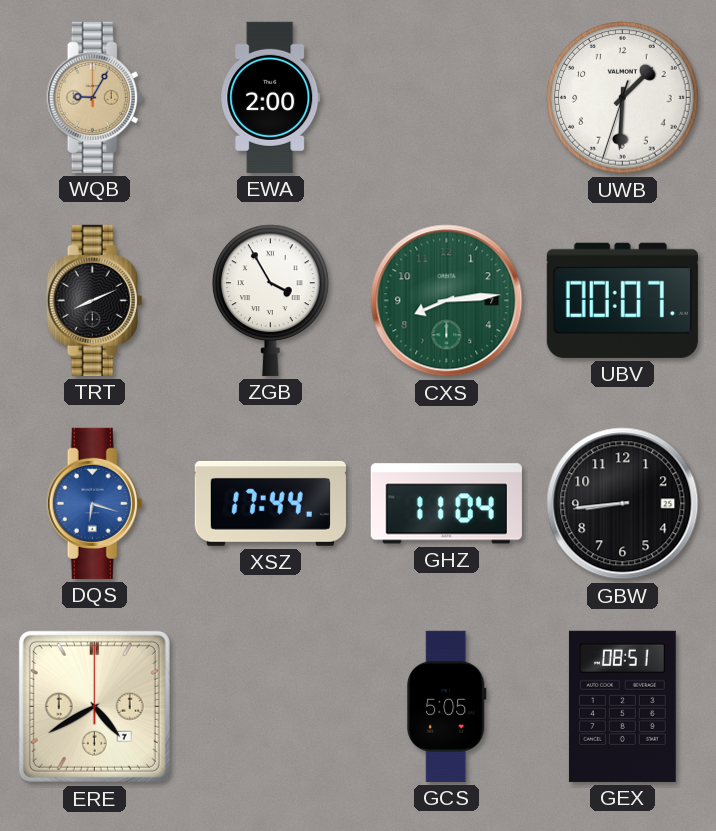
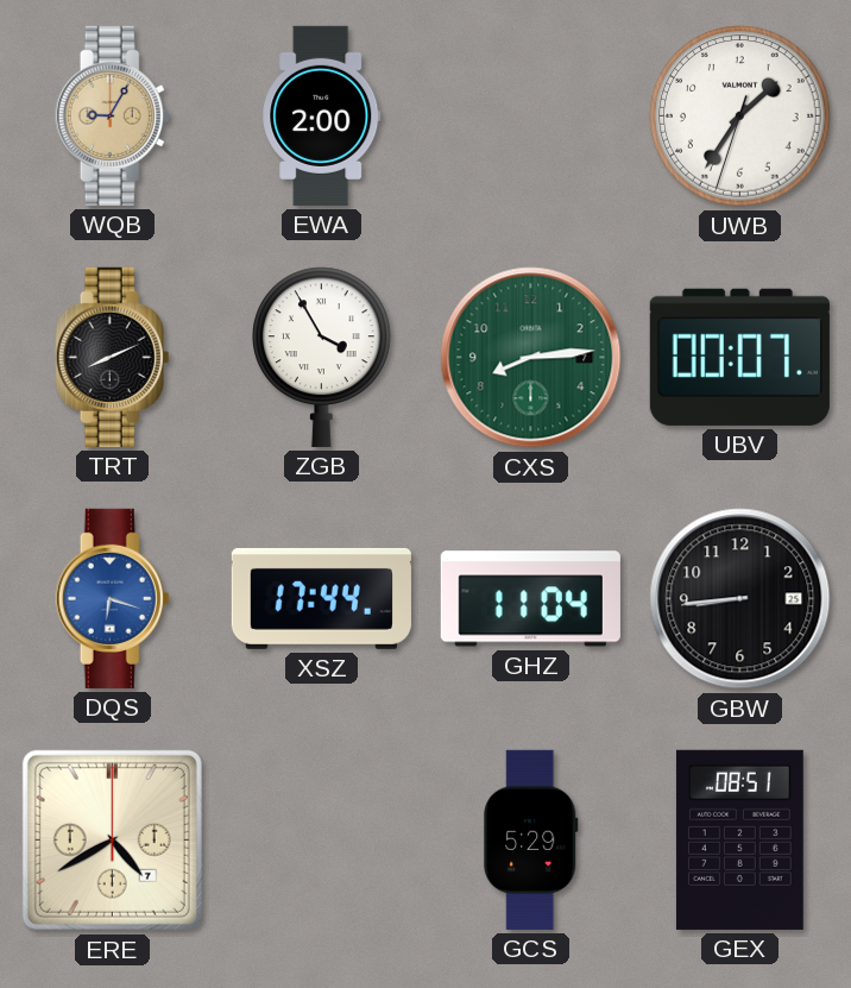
UWB: 1:30 -> 1:35 (740, 117)
GCS: 5:05 -> 5:29 (531, 839)
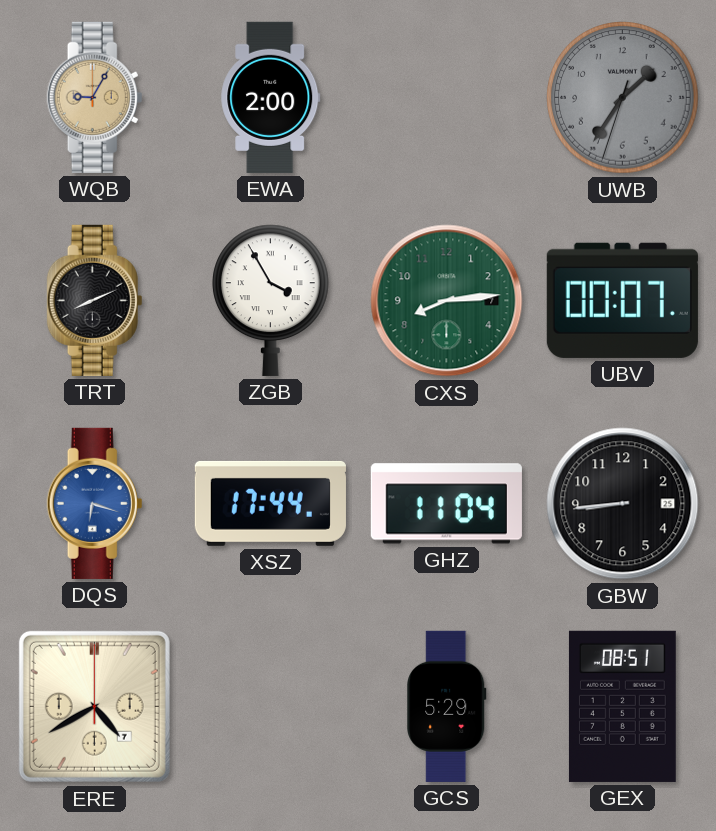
UWB dial: white -> grey (623, 98)
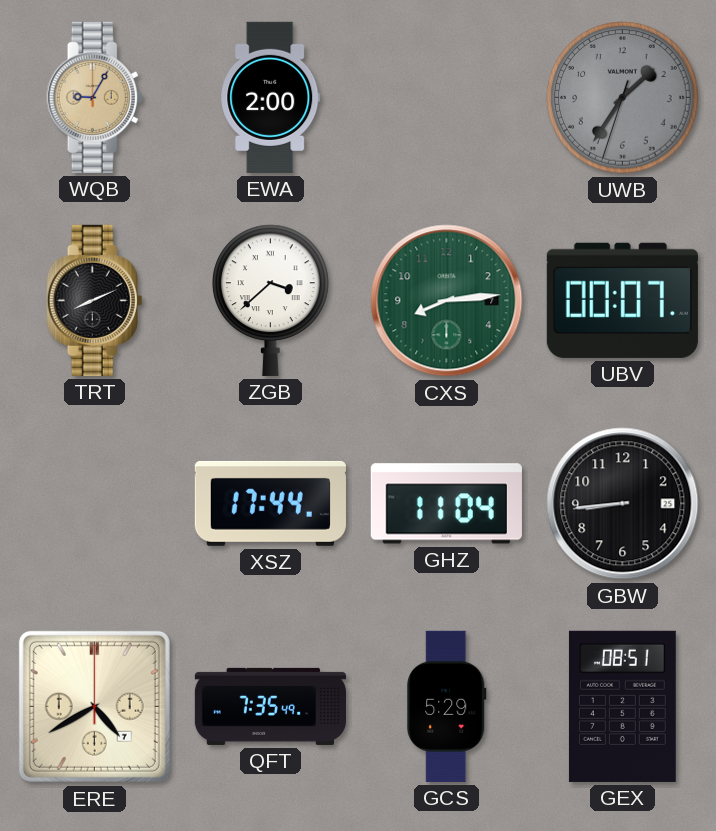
ZGB: 3:55 -> 3:38 (271, 300)
DQS: 6:18 -> none (95, 503)
QFT: none -> 7:35 (270, 706)
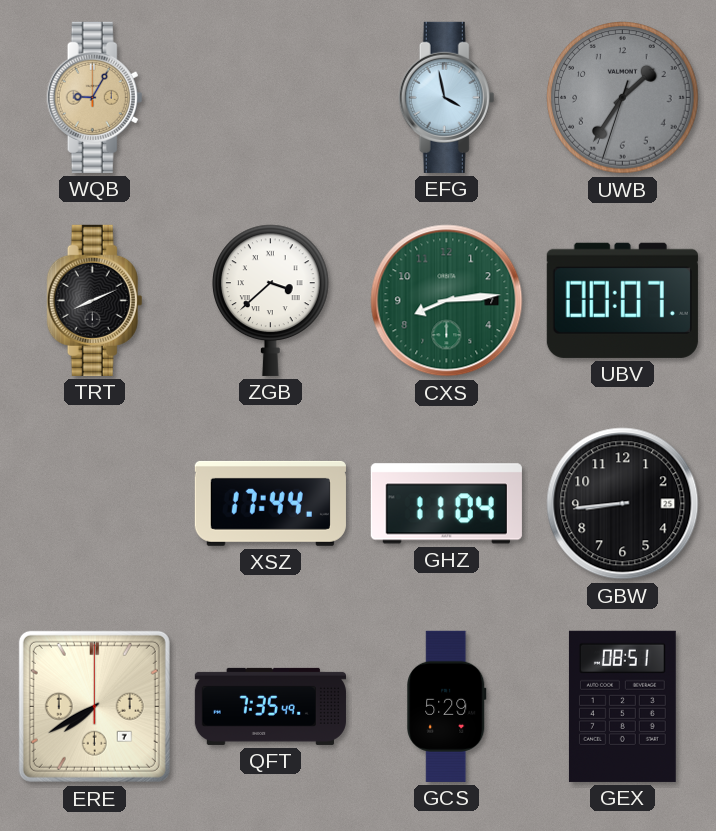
EWA: 2:00 -> none (271, 97)
EFG: none -> 3:58 (447, 97)
ERE: 4:40 -> 7:40 (94, 706)
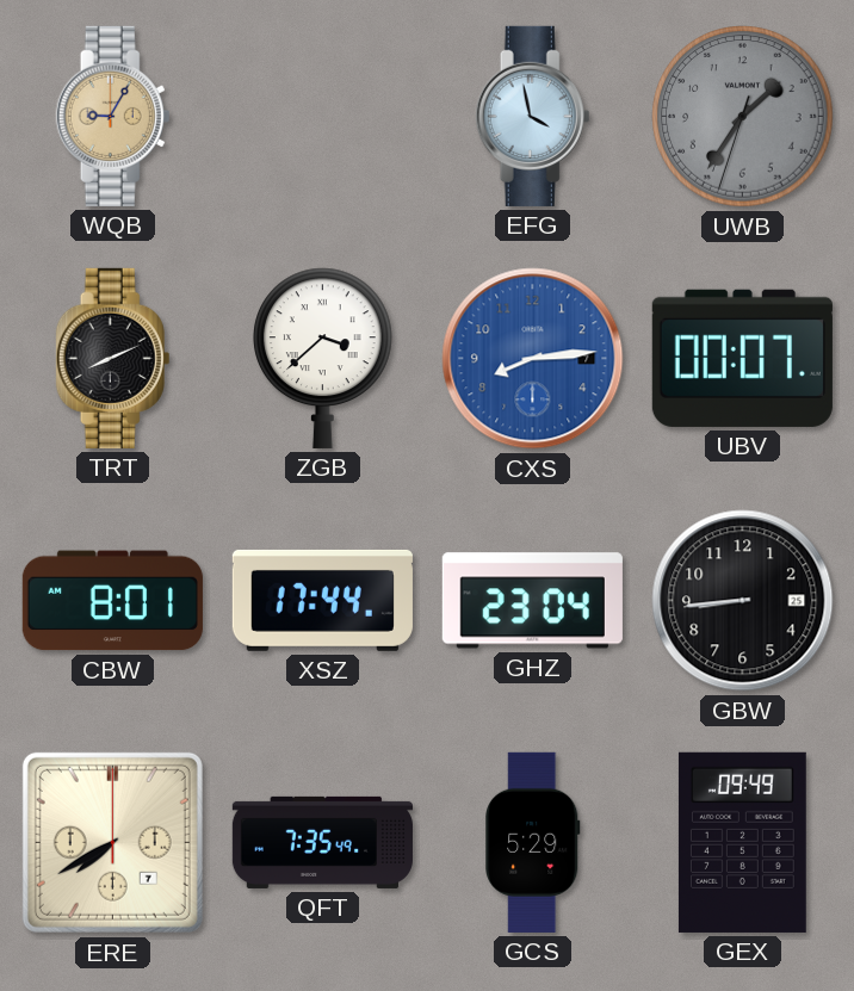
CXS dial: green -> blue (533, 359)
CBW: none -> 8:01 (112, 601)
GHZ: 11:04 -> 23:04 (532, 601)
GEX: 08:51 -> 09:49 (742, 842)
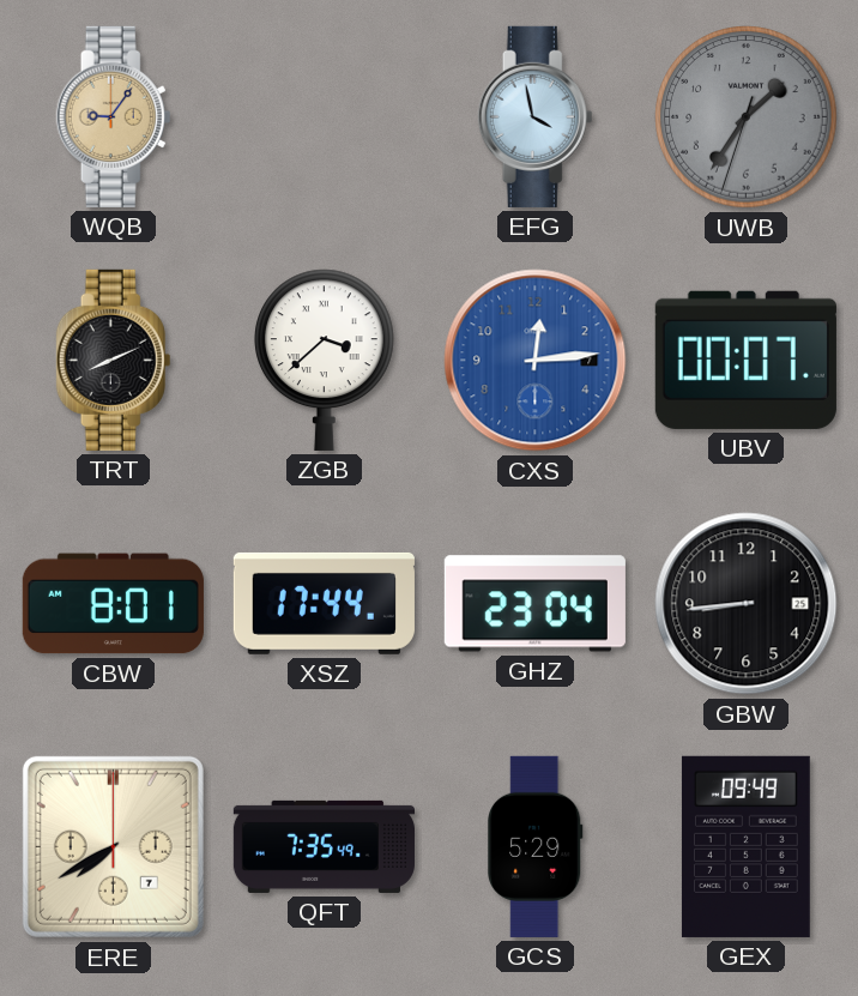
WQB: 9:05 -> 9:06 (114, 116)
CXS: 8:14 -> 12:14 (536, 361)
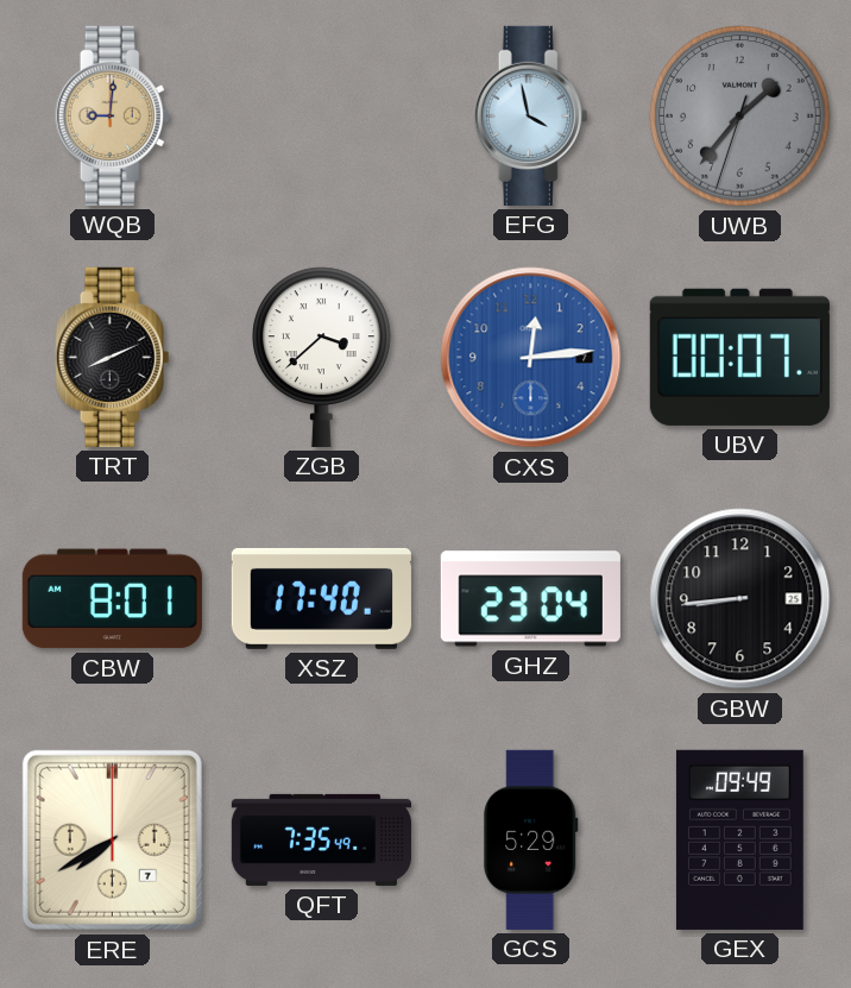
WQB: 9:06 -> 9:01 (113, 115)
UWB: 1:35 -> 1:36 (740, 117)
XSZ: 17:44 -> 17:40 (321, 598)
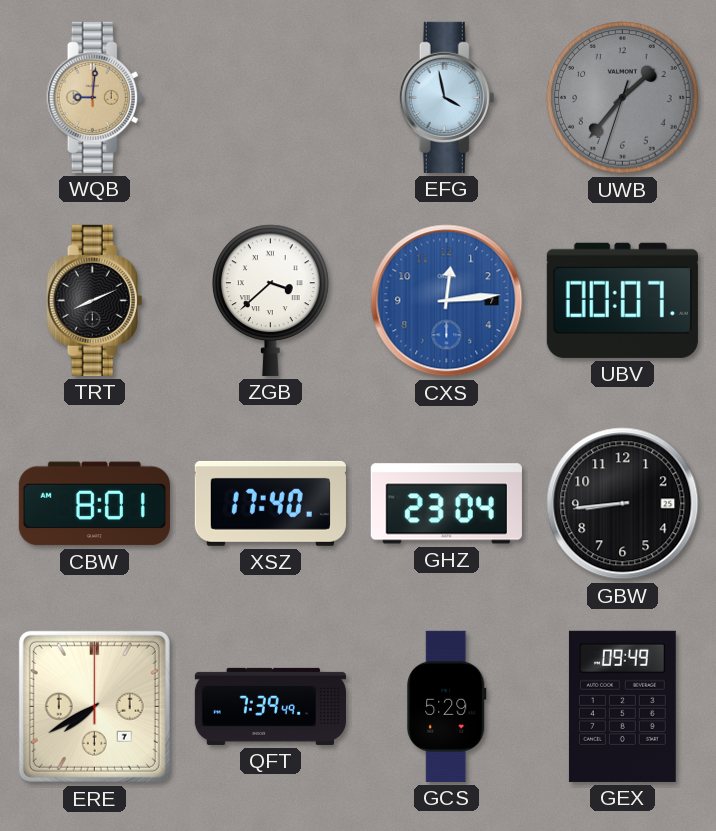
QFT: 7:35 -> 7:39 (270, 706)
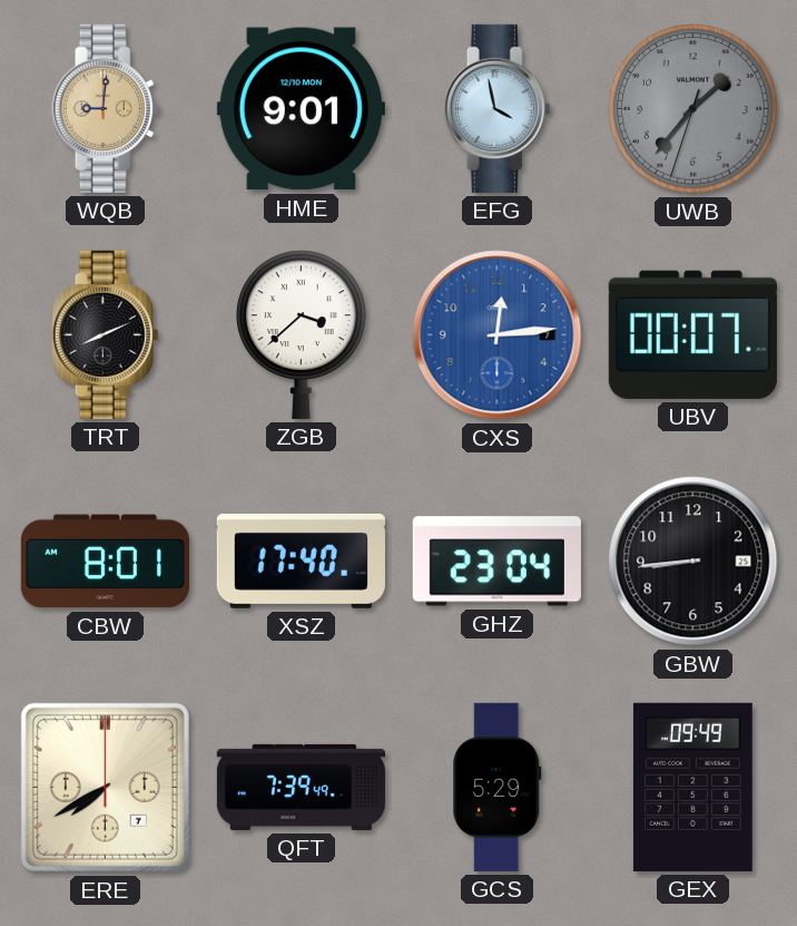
HME: none -> 9:01 (301, 109)
